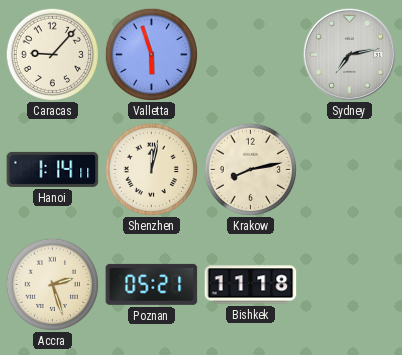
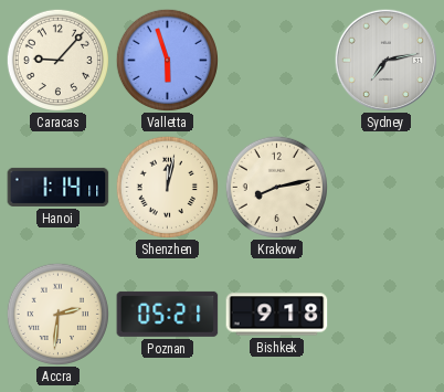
Accra: 2:27 -> 2:31 (57, 314)
Bishkek: 11:18 -> 9:18 (277, 315)
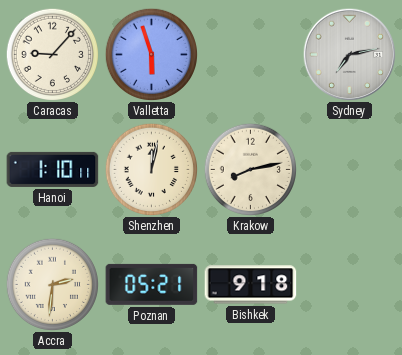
Hanoi: 1:14 -> 1:10 (53, 169)
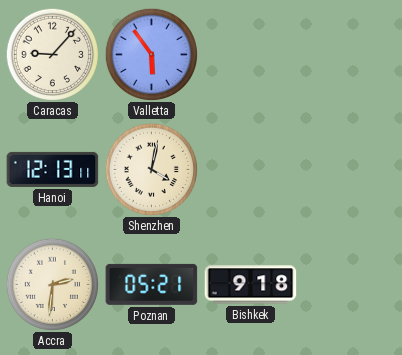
Valletta: 5:57 -> 5:54 (151, 54)
Sydney: 7:13 -> none (349, 54)
Hanoi: 1:10 -> 12:13 (53, 169)
Shenzhen: 12:02 -> 4:02 (151, 169)
Krakow: 8:13 -> none (250, 169)
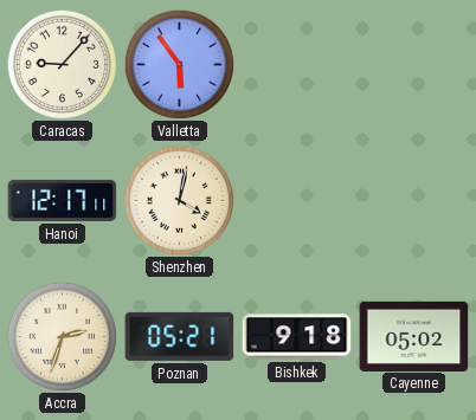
Hanoi: 12:13 -> 12:17 (63, 200)
Accra: 2:31 -> 2:33 (62, 336)
Cayenne: none -> 05:02 (414, 336)
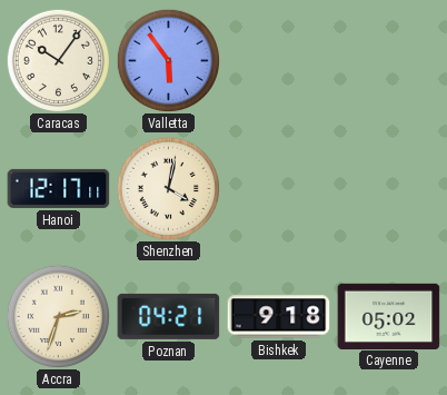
Caracas: 9:07 -> 10:06 (58, 60)
Poznan: 05:21 -> 04:21 (169, 316)
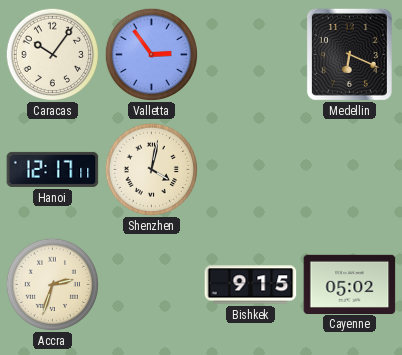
Valletta: 5:54 -> 2:54 (151, 54)
Medellin: none -> 6:19 (349, 54)
Poznan: 04:21 -> none (169, 316)
Bishkek: 9:18 -> 9:15 (251, 285)
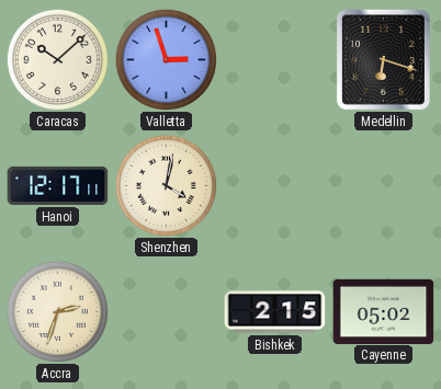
Caracas: 10:06 -> 10:08 (57, 59)
Valletta: 2:54 -> 2:57 (166, 59)
Medellin: 6:19 -> 6:18 (383, 59)
Bishkek: 9:15 -> 2:15 (275, 312)
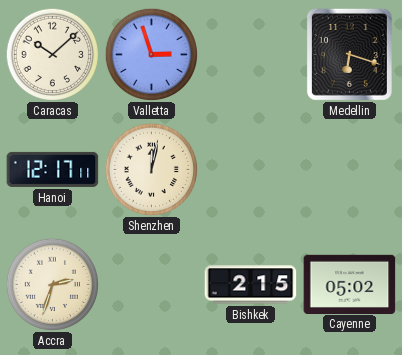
Shenzhen: 4:02 -> 12:02 (151, 169)
